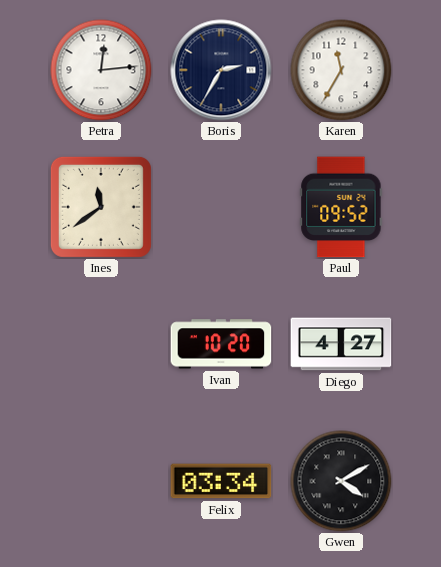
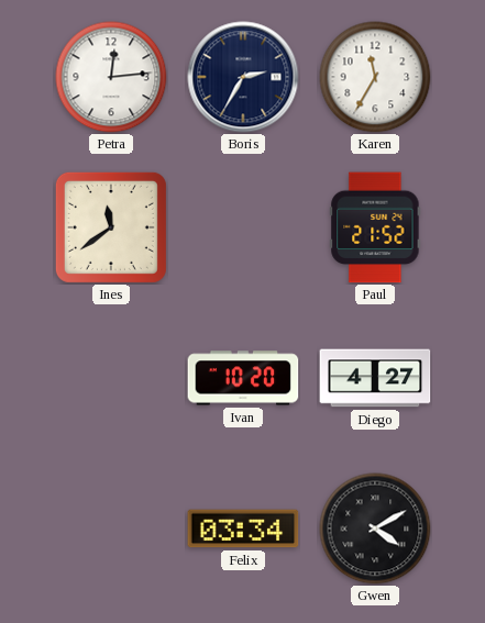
Paul: 09:52 -> 21:52 (375, 227)
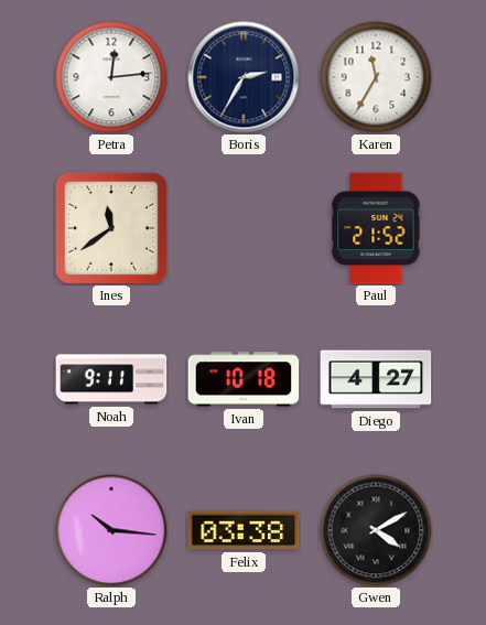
Noah: none -> 9:11 (111, 379)
Ivan: 10:20 -> 10:18 (244, 379)
Ralph: none -> 10:16 (111, 530)
Felix: 03:34 -> 03:38 (244, 530)
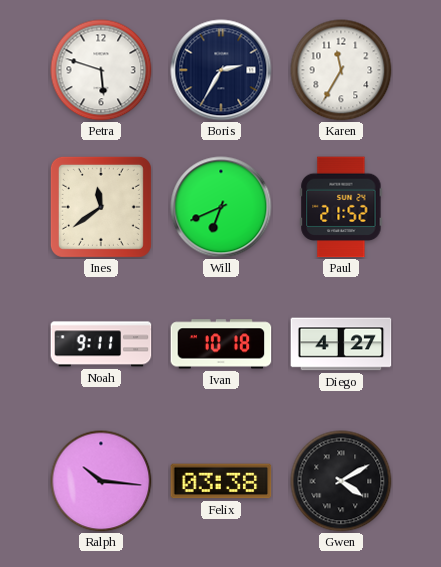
Petra: 12:14 -> 5:48 (101, 70)
Will: none -> 6:41 (221, 207)
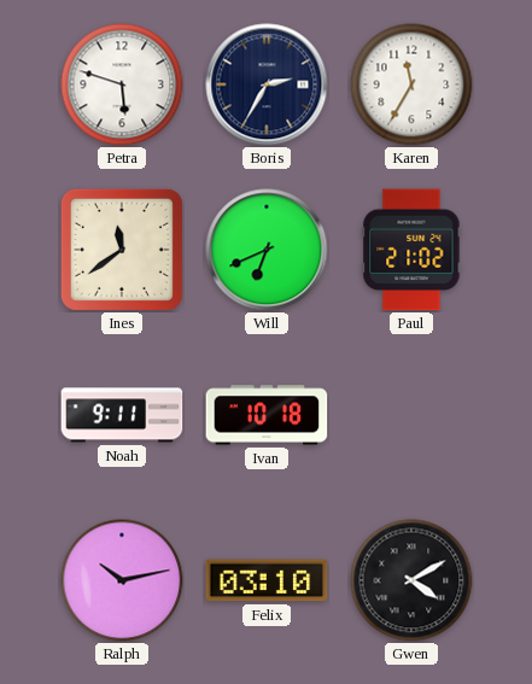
Paul: 21:52 -> 21:02 (411, 250)
Diego: 4:27 -> none (341, 344)
Ralph: 10:16 -> 10:13 (122, 580)
Felix: 03:38 -> 03:10 (267, 580)
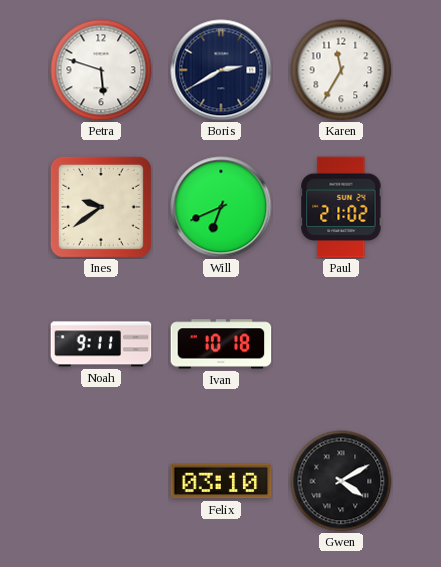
Boris: 2:35 -> 2:40 (221, 70)
Ines: 11:39 -> 9:39 (101, 207)
Ralph: 10:13 -> none (122, 580)
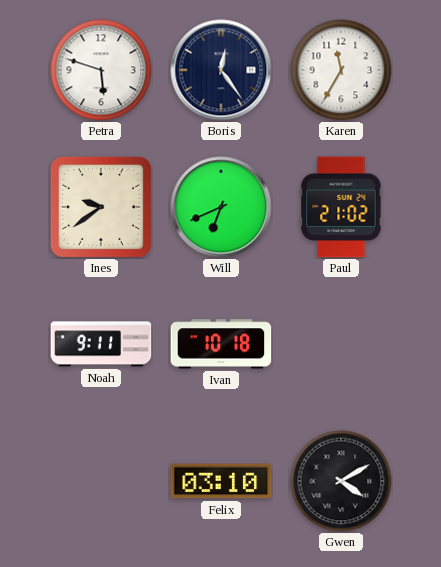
Boris: 2:40 -> 12:24 (221, 70)
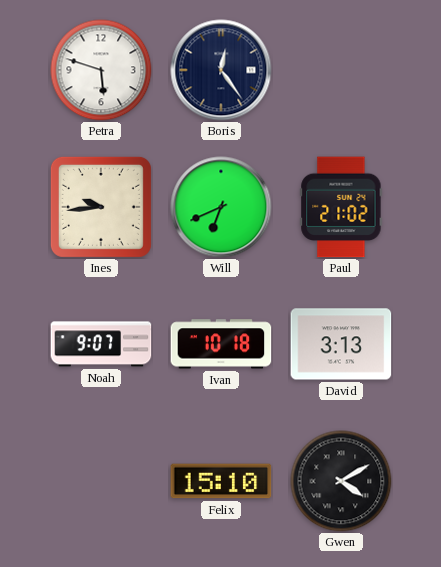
Karen: 11:35 -> none (341, 70)
Ines: 9:39 -> 9:44 (101, 207)
Noah: 9:11 -> 9:07 (101, 344)
David: none -> 3:13 (341, 344)
Felix: 03:10 -> 15:10 (221, 481)
